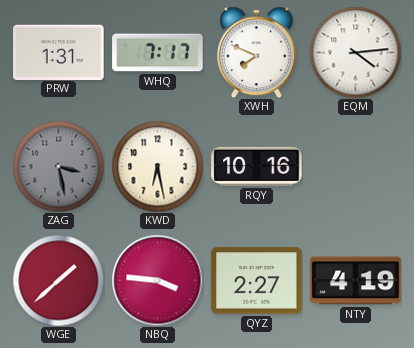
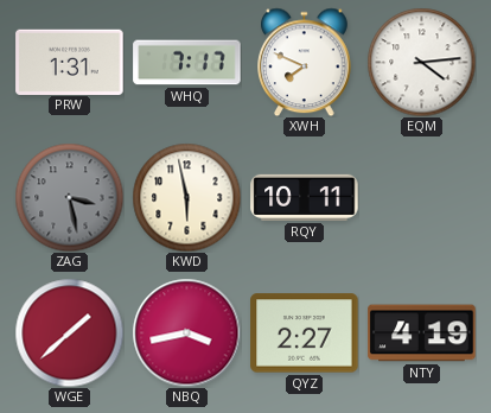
KWD: 6:28 -> 5:58 (186, 197)
RQY: 10:16 -> 10:11 (305, 197)
NBQ: 3:46 -> 3:43 (186, 332)
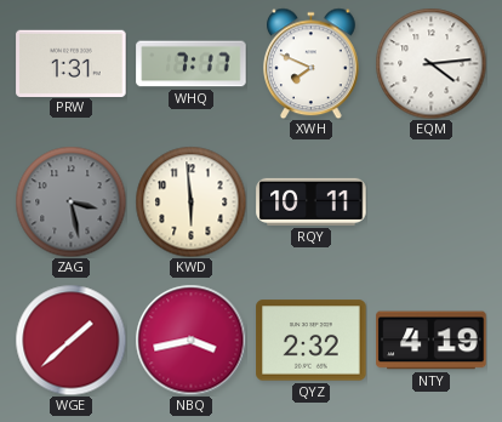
KWD: 5:58 -> 5:59 (190, 201)
QYZ: 2:27 -> 2:32 (312, 341)
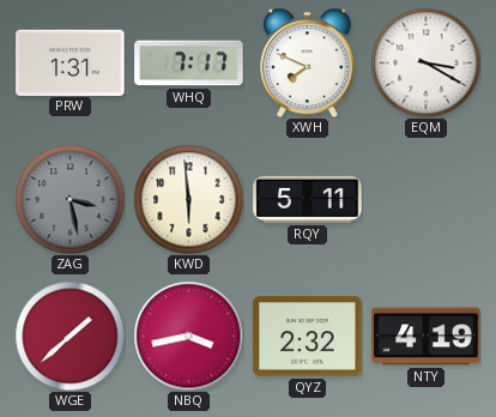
EQM: 4:14 -> 3:20 (425, 62)
RQY: 10:11 -> 5:11 (308, 199)
